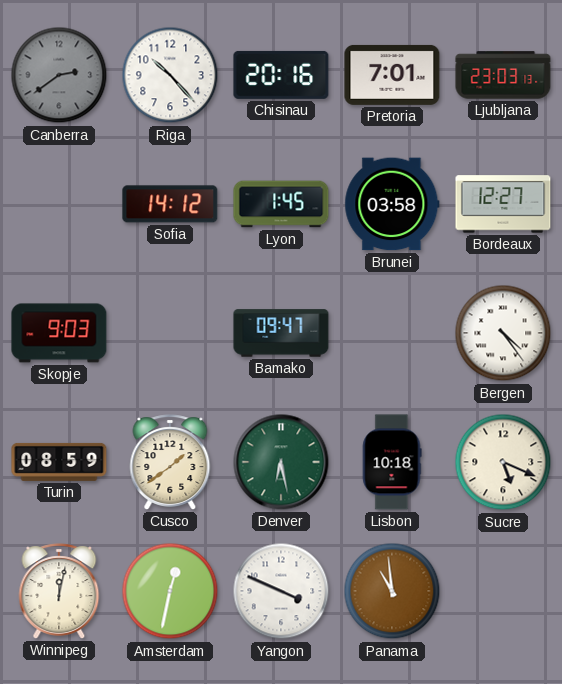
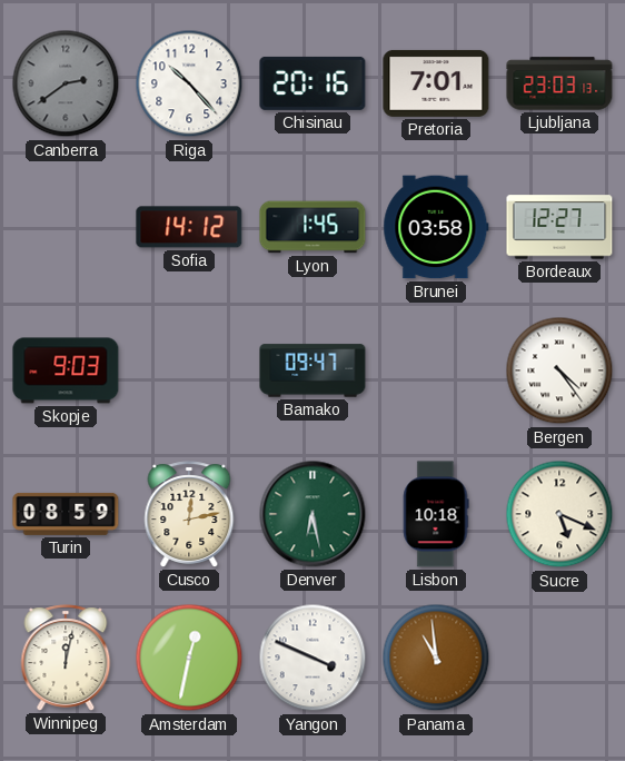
Cusco: 1:39 -> 12:13 (189, 514)
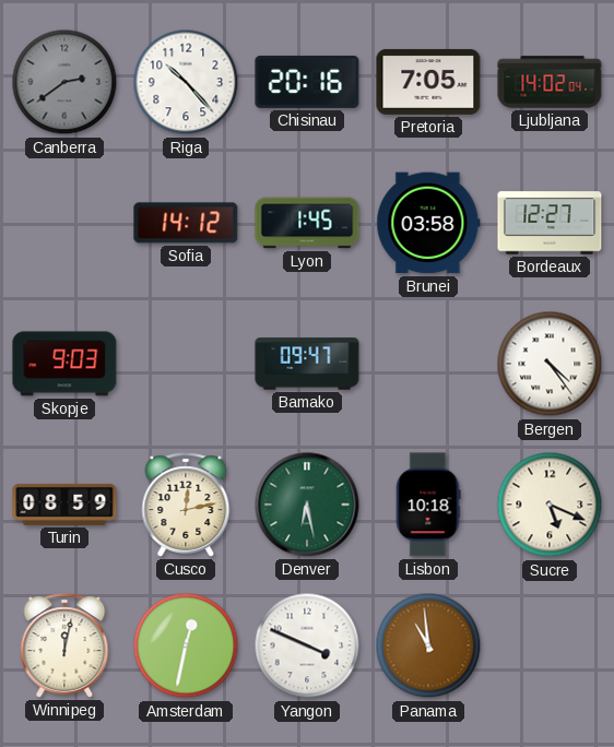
Pretoria: 7:01 -> 7:05 (428, 82)
Ljubljana: 23:03 -> 14:02 (550, 82)
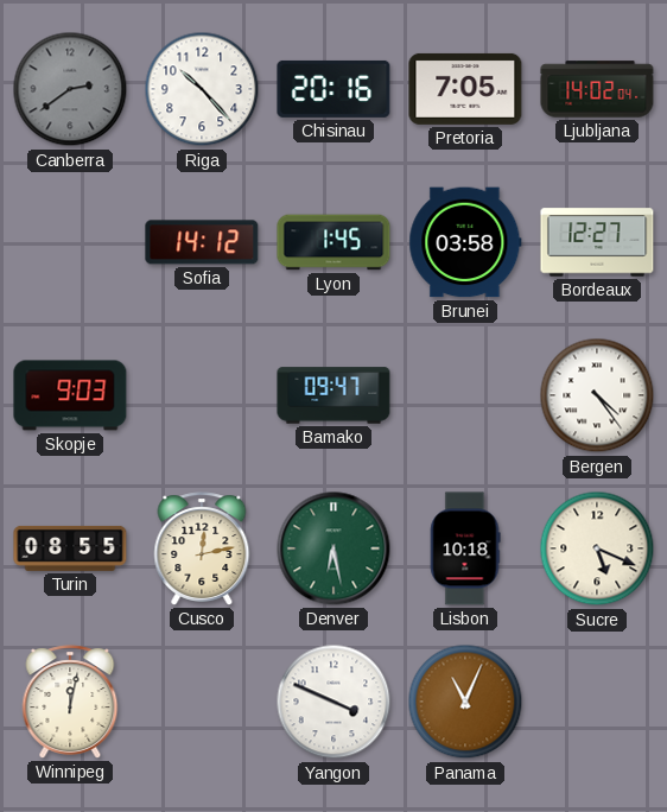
Turin: 08:59 -> 08:55 (70, 548)
Amsterdam: 12:32 -> none (186, 645)
Panama: 10:59 -> 11:04 (465, 702)
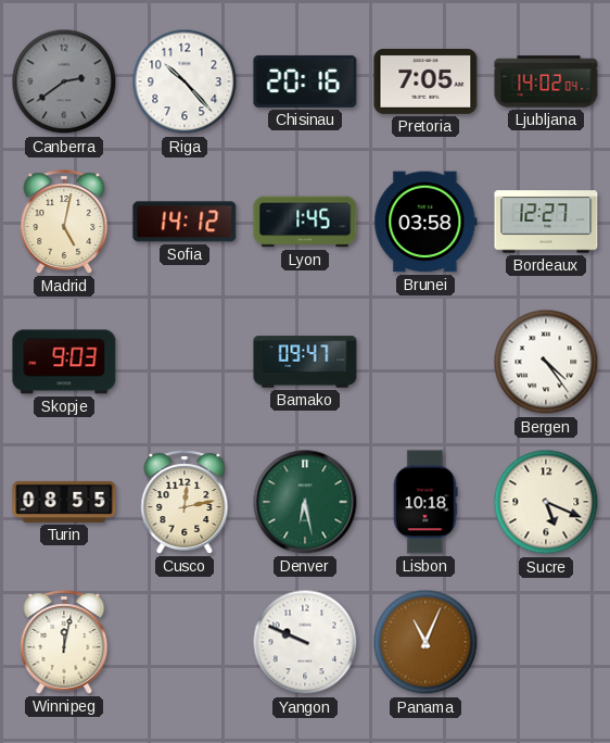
Madrid: none -> 5:02 (64, 222)
Yangon: 3:49 -> 9:49 (305, 642)
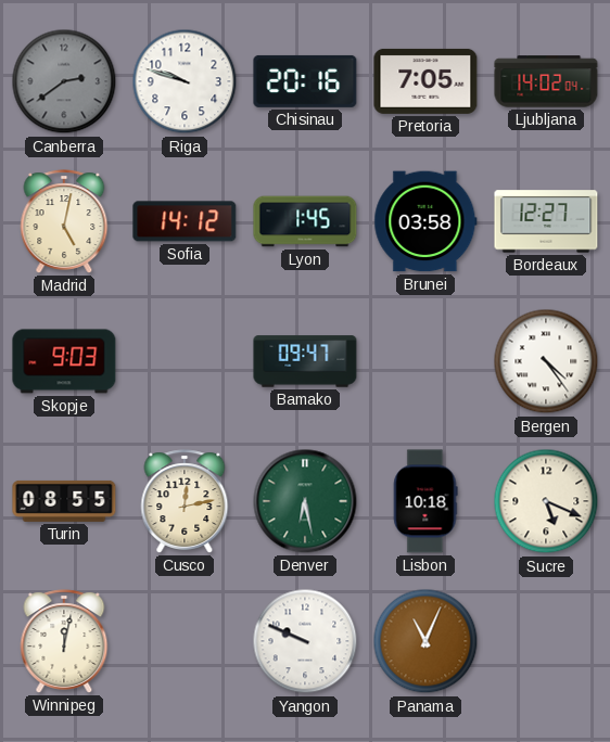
Riga: 10:23 -> 9:48 (185, 81)
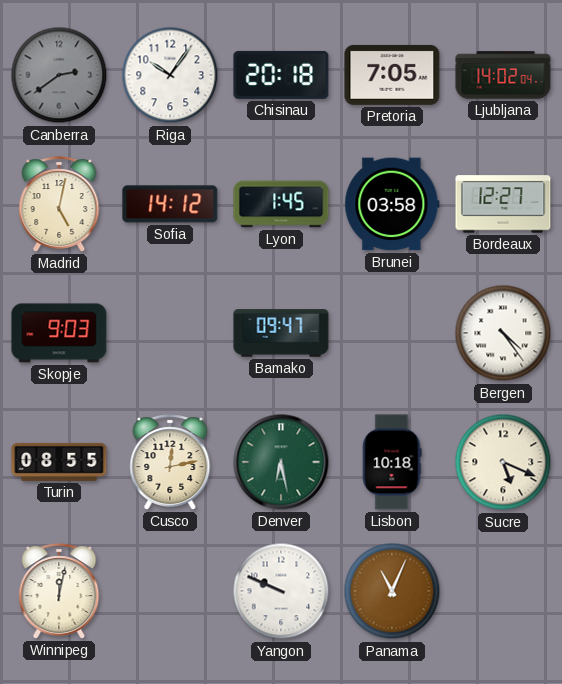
Riga: 9:48 -> 10:06 (170, 75)
Chisinau: 20:16 -> 20:18 (281, 75)
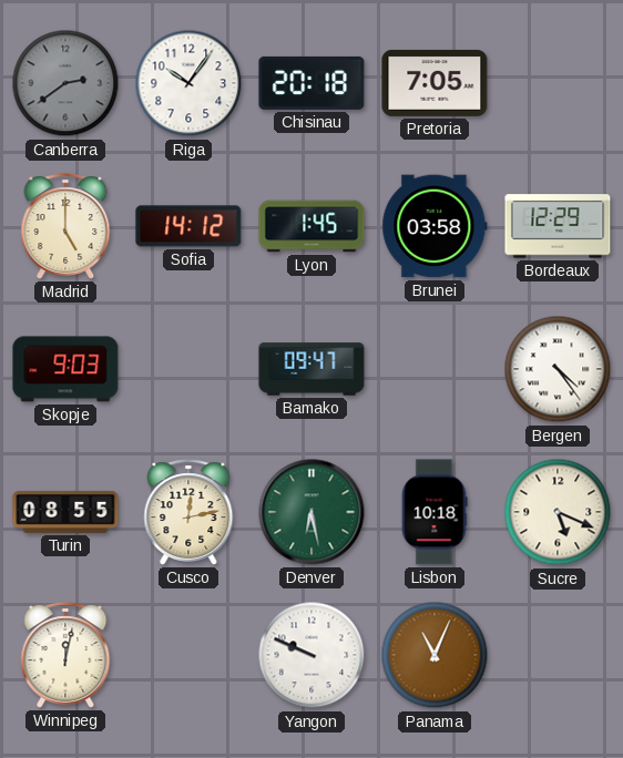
Ljubljana: 14:02 -> none (503, 75)
Madrid: 5:02 -> 5:00 (65, 226)
Bordeaux: 12:27 -> 12:29 (558, 226)
